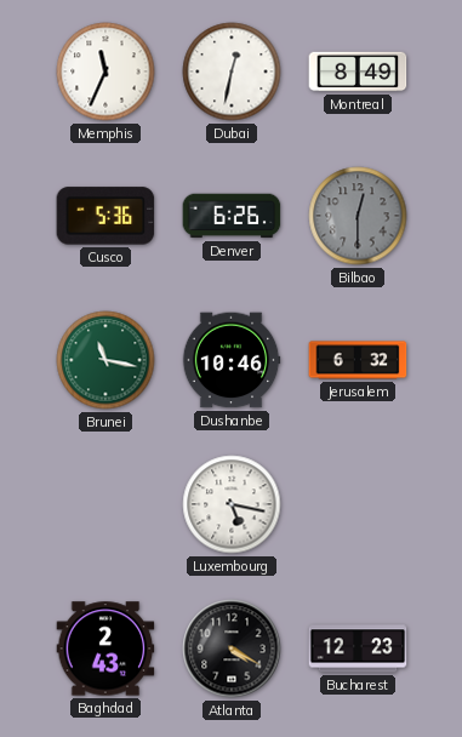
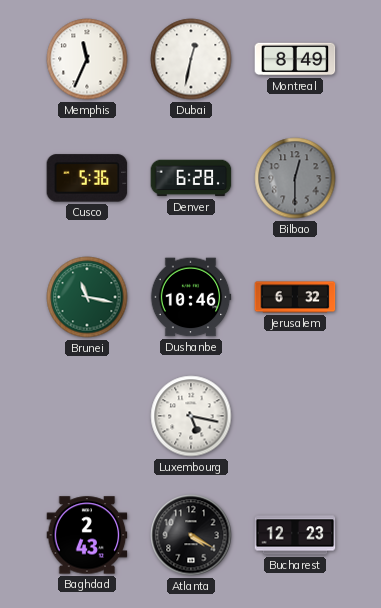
Denver: 6:26 -> 6:28 (191, 178)
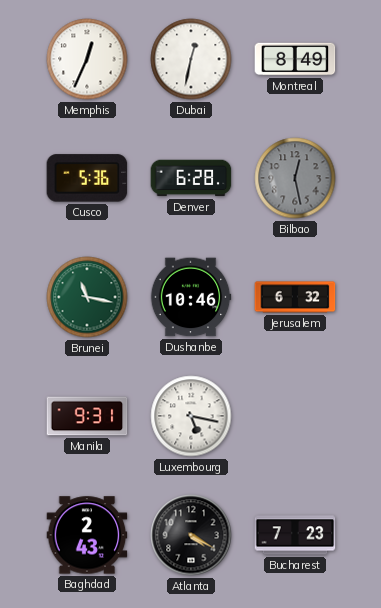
Memphis: 11:34 -> 12:34 (87, 59)
Bilbao: 12:30 -> 12:28 (295, 178)
Manila: none -> 9:31 (87, 416)
Bucharest: 12:23 -> 7:23 (295, 535)
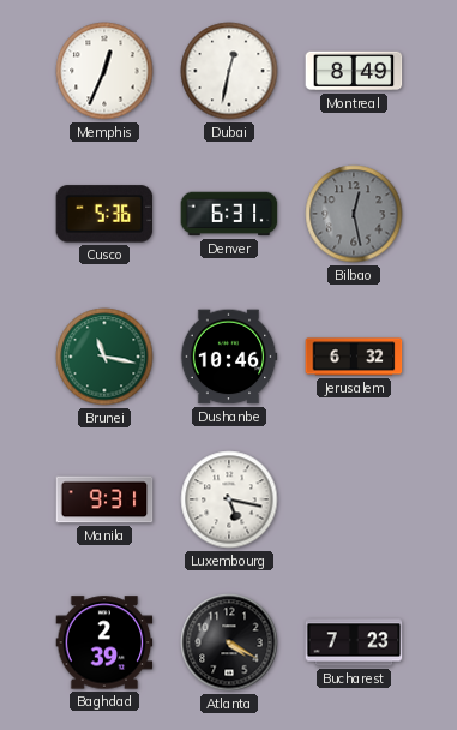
Denver: 6:28 -> 6:31 (229, 214)
Baghdad: 2:43 -> 2:39 (104, 642)
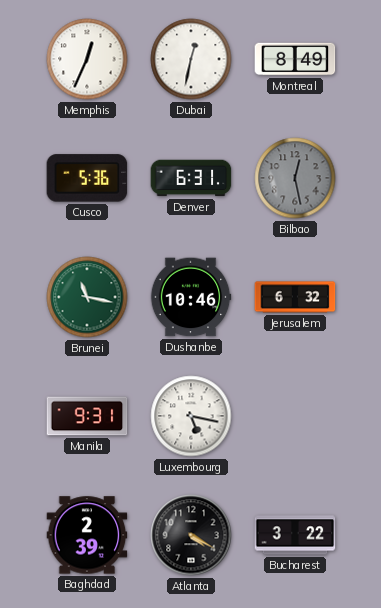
Bucharest: 7:23 -> 3:22 (295, 535)
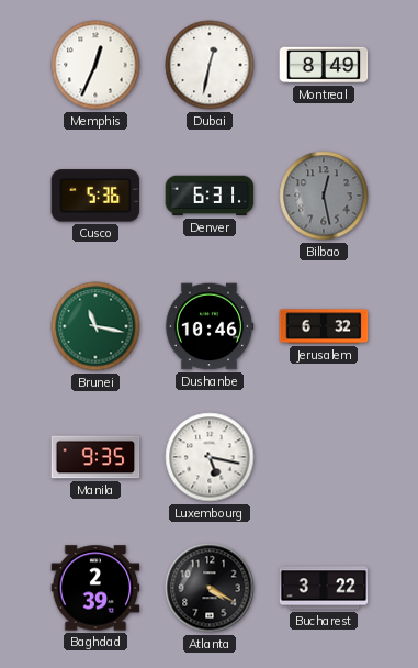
Manila: 9:31 -> 9:35 (95, 457)
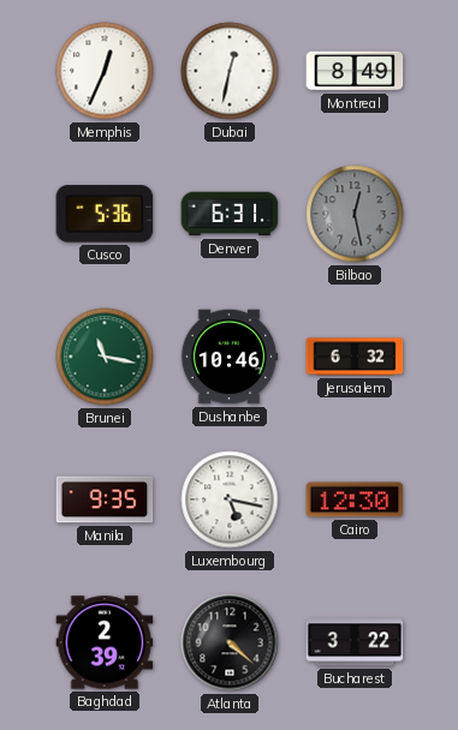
Cairo: none -> 12:30 (355, 499)
Atlanta: 4:20 -> 4:22 (230, 642)
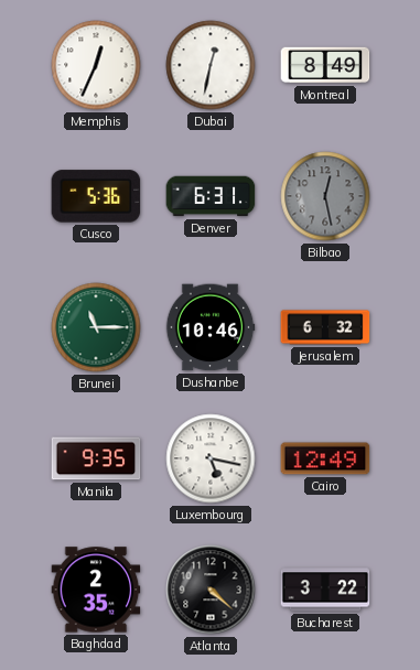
Brunei: 11:17 -> 11:15 (96, 327)
Cairo: 12:30 -> 12:49 (325, 458)
Baghdad: 2:39 -> 2:35 (96, 590)
